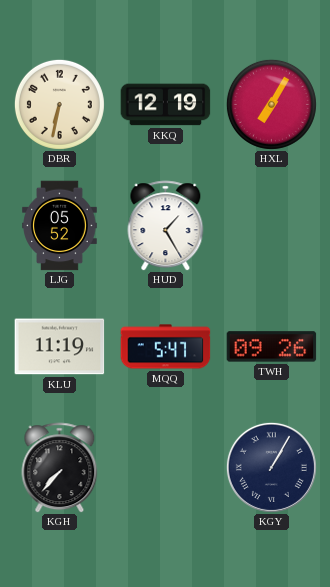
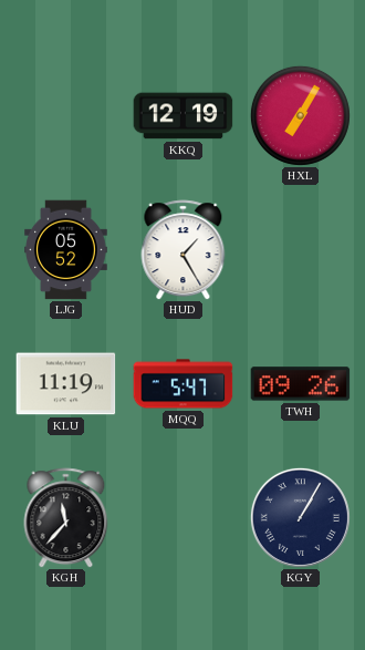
DBR: 6:32 -> none (59, 104)
KGH: 7:37 -> 11:37 (66, 518)
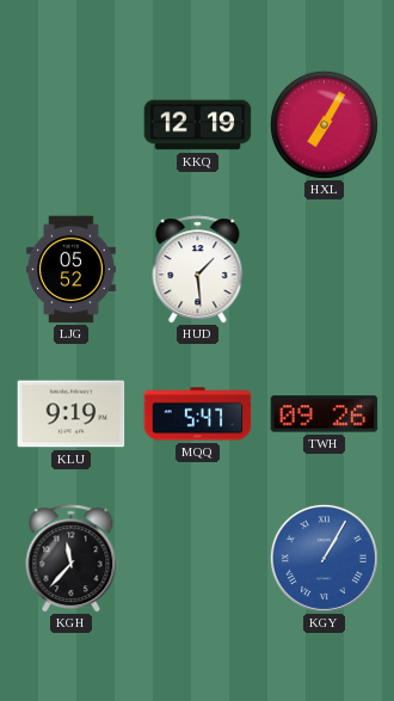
HUD: 1:25 -> 1:29 (198, 270)
KLU: 11:19 -> 9:19 (72, 414)
KGY dial: navy -> blue (324, 558)
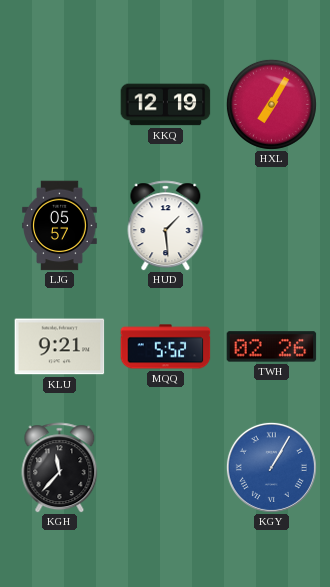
LJG: 05:52 -> 05:57 (60, 226)
KLU: 9:19 -> 9:21 (60, 347)
MQQ: 5:47 -> 5:52 (166, 347)
TWH: 09:26 -> 02:26 (272, 347)
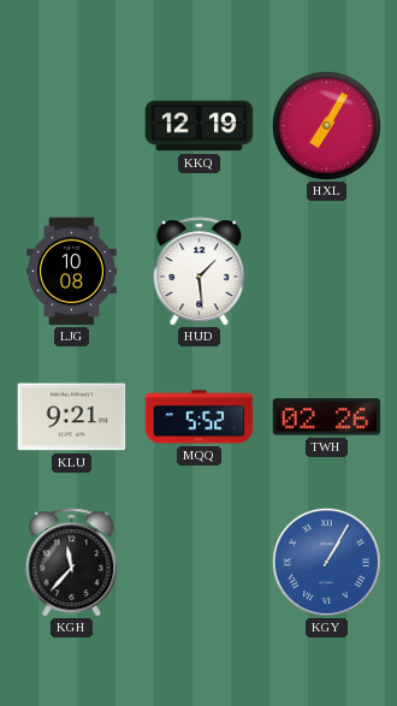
LJG: 05:57 -> 10:08 (72, 272)
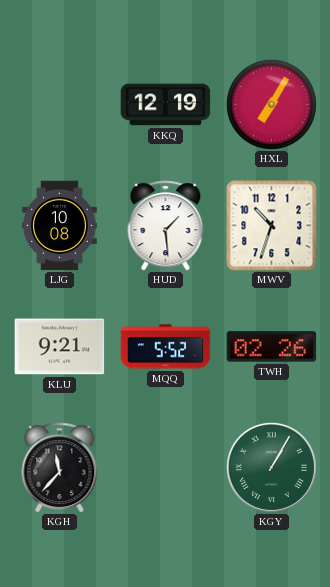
MWV: none -> 10:33 (272, 226)
KGY dial: blue -> green (271, 467)
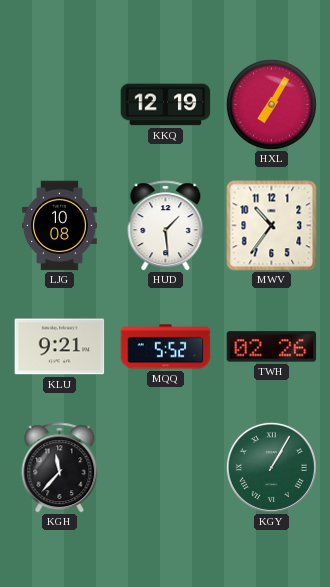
MWV: 10:33 -> 10:36 (272, 226)
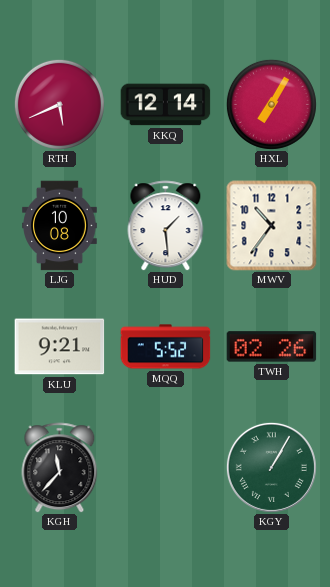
RTH: none -> 5:41 (59, 104)
KKQ: 12:19 -> 12:14 (166, 105)
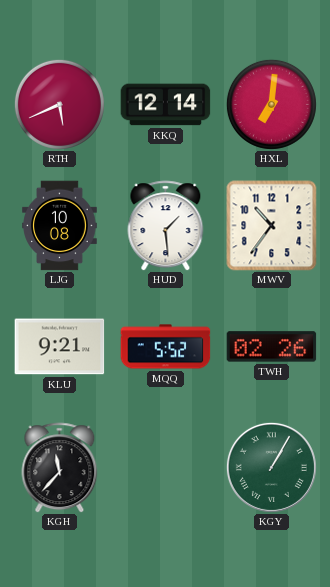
HXL: 7:05 -> 7:01 (271, 104)
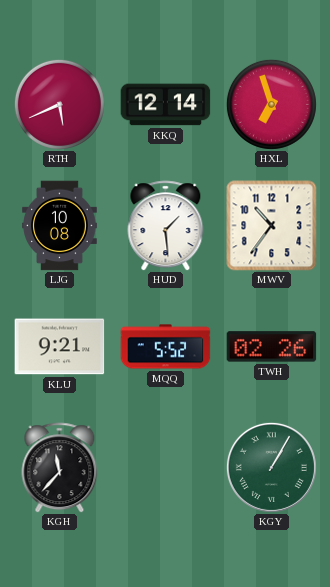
HXL: 7:01 -> 6:57 (271, 104)
